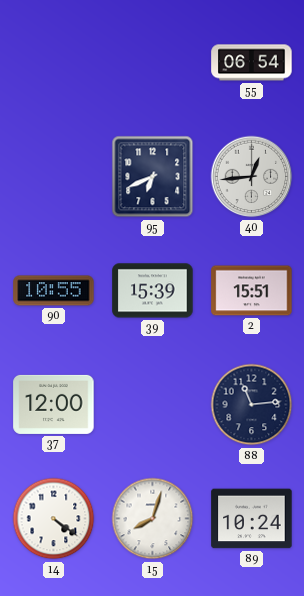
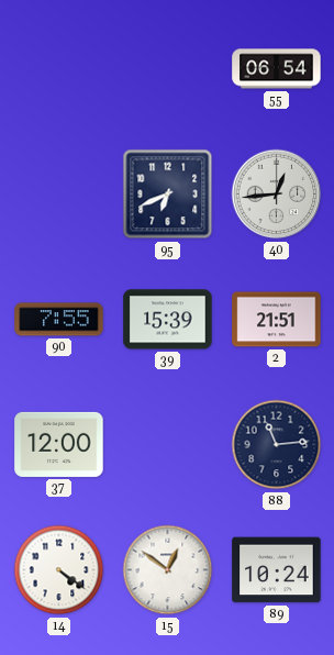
90: 10:55 -> 7:55 (59, 320)
2: 15:51 -> 21:51 (277, 320)
15: 8:03 -> 12:51 (168, 570)
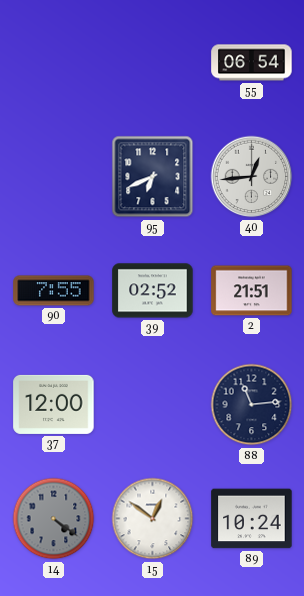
39: 15:39 -> 02:52 (153, 291)
14 dial: white -> grey (54, 519)
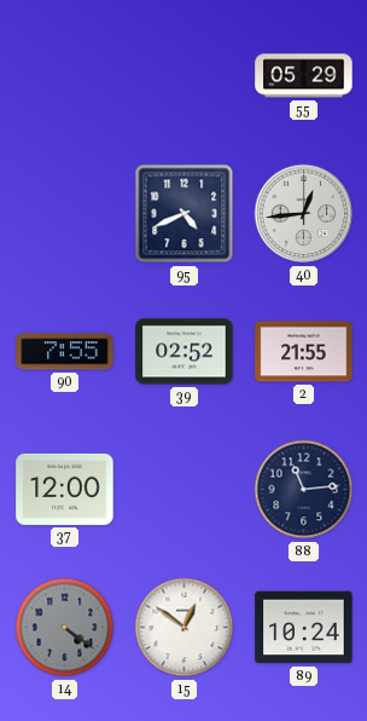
55: 06:54 -> 05:29 (304, 76)
95: 6:41 -> 4:41 (185, 214)
2: 21:51 -> 21:55 (304, 352)
